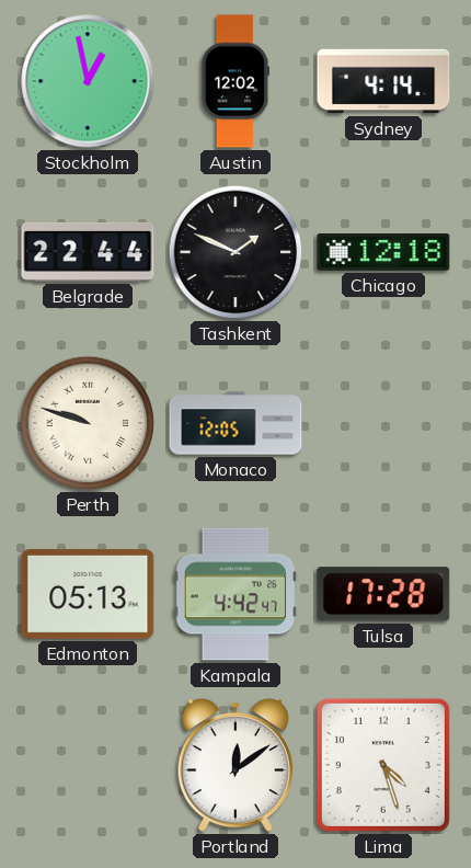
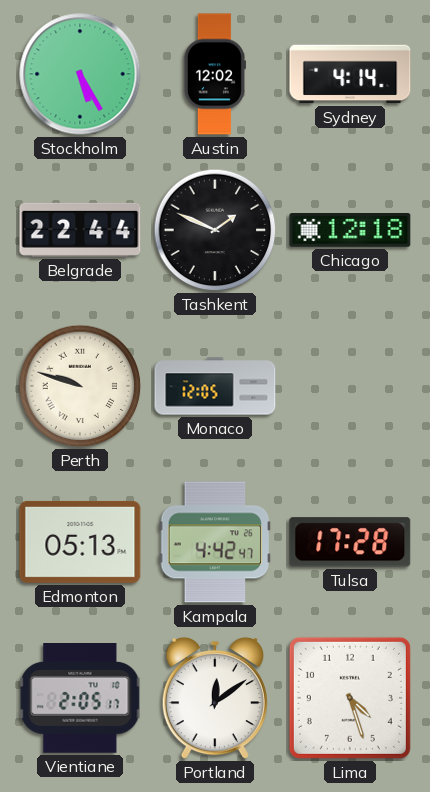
Stockholm: 12:58 -> 5:25 (80, 74)
Vientiane: none -> 2:05 (80, 699)
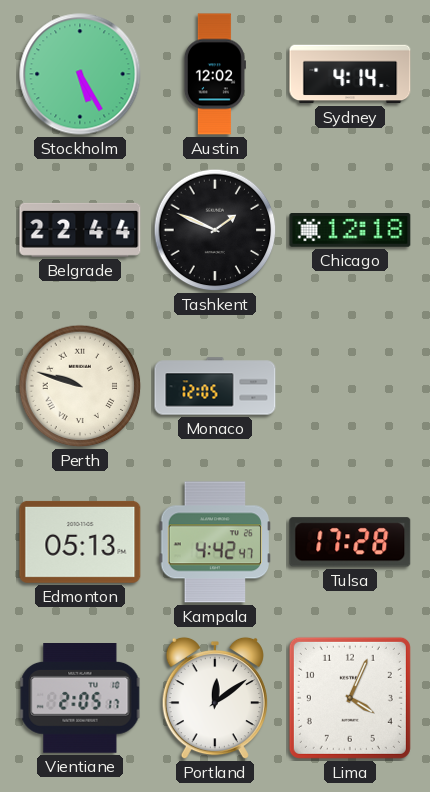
Lima: 4:27 -> 4:04 (350, 698)
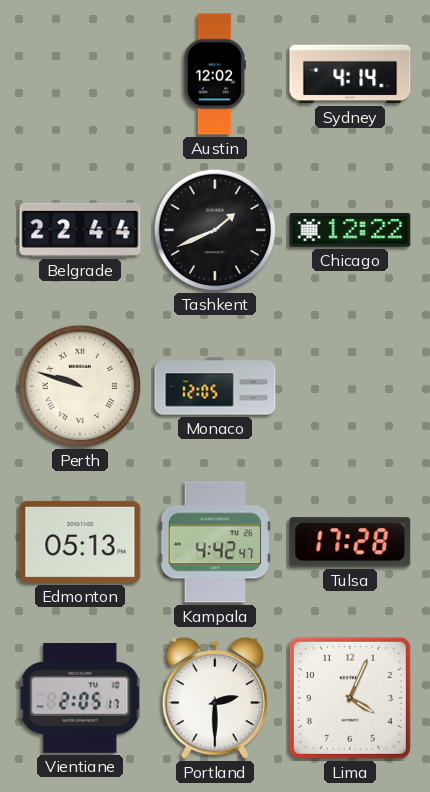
Stockholm: 5:25 -> none (80, 74)
Tashkent: 1:49 -> 1:41 (215, 230)
Chicago: 12:18 -> 12:22 (350, 231)
Portland: 12:09 -> 2:30 (215, 698)
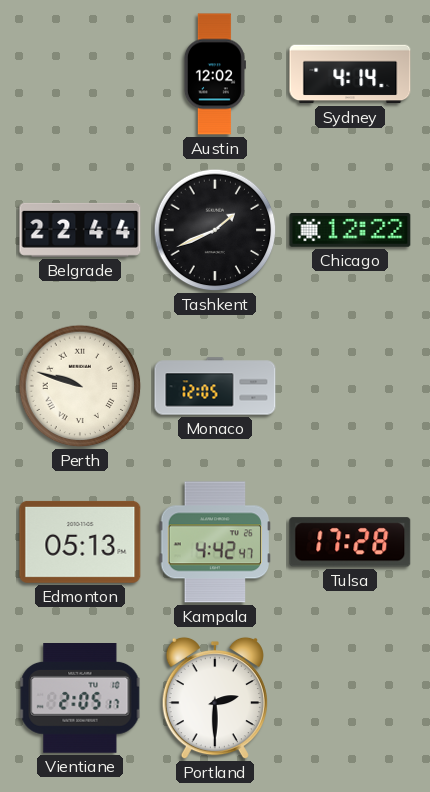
Lima: 4:04 -> none (350, 698)
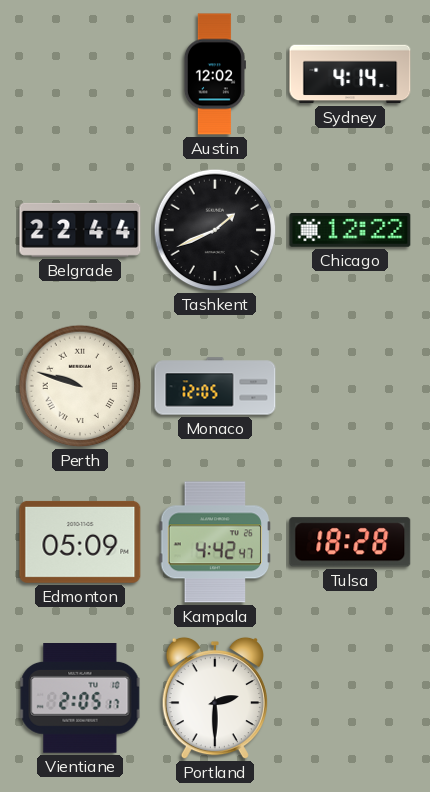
Edmonton: 05:13 -> 05:09 (80, 542)
Tulsa: 17:28 -> 18:28 (350, 542)
